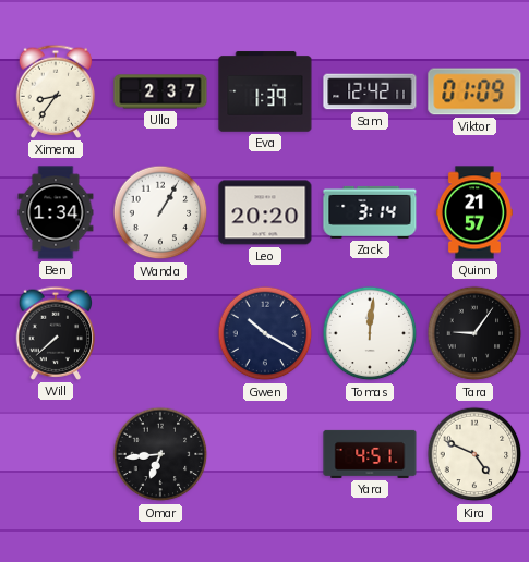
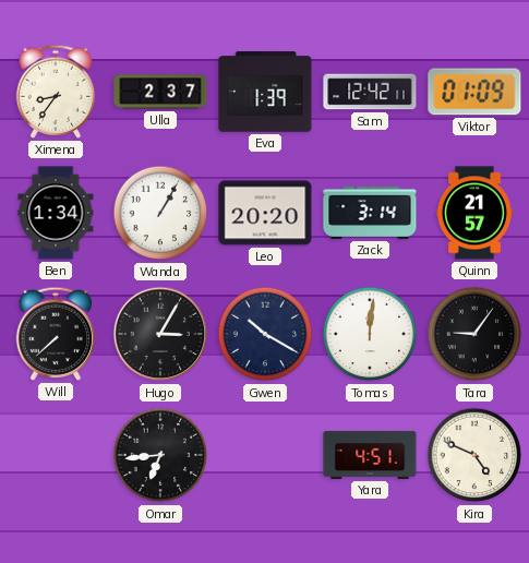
Hugo: none -> 3:05 (160, 334)
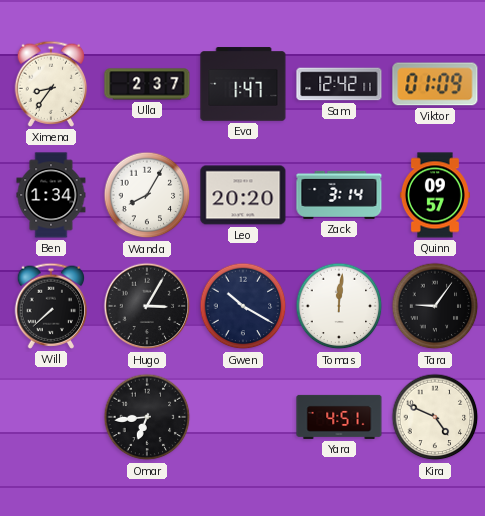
Eva: 1:39 -> 1:47 (243, 84)
Wanda: 1:05 -> 8:05 (147, 195)
Quinn: 21:57 -> 09:57 (435, 195)
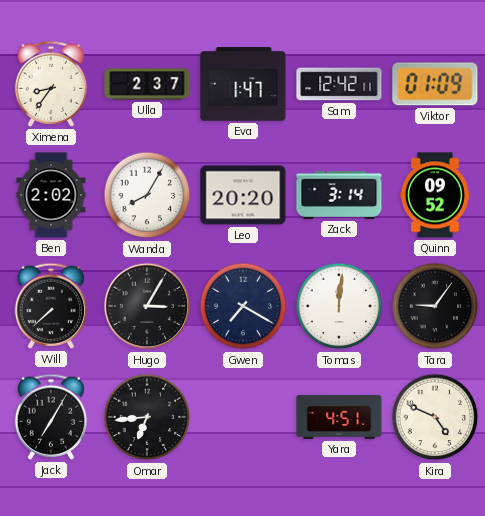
Ben: 1:34 -> 2:02 (51, 195)
Quinn: 09:57 -> 09:52 (435, 195)
Gwen: 10:20 -> 7:20 (243, 306)
Jack: none -> 7:05 (51, 417)
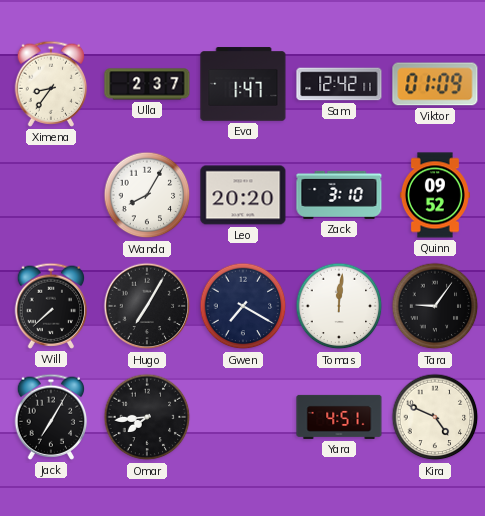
Ben: 2:02 -> none (51, 195)
Zack: 3:14 -> 3:10 (339, 195)
Hugo: 3:05 -> 7:05 (147, 306)
Omar: 6:44 -> 7:44 (147, 417)
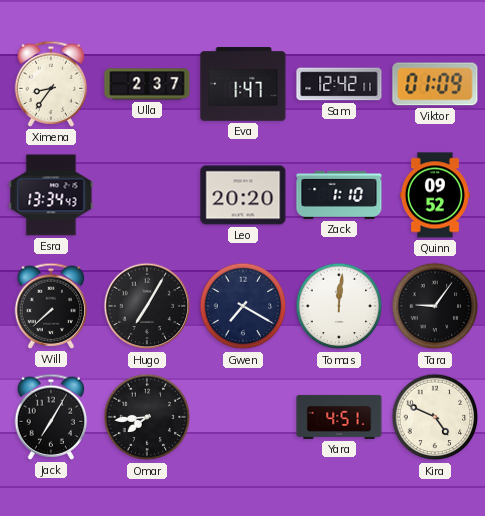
Esra: none -> 13:34 (51, 195)
Wanda: 8:05 -> none (147, 195)
Zack: 3:10 -> 1:10 (339, 195)
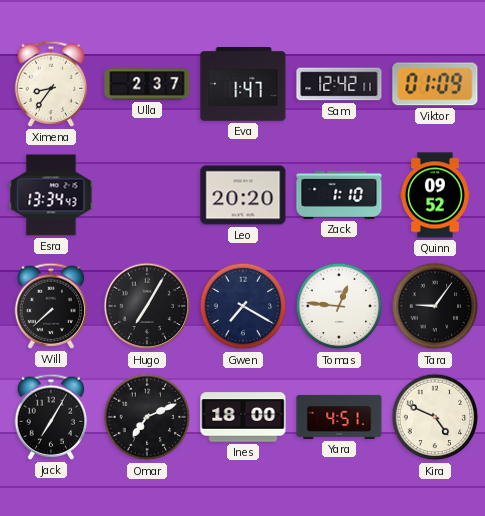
Tomas: 12:01 -> 12:46 (339, 306)
Omar: 7:44 -> 7:11 (147, 417)
Ines: none -> 18:00 (243, 417)
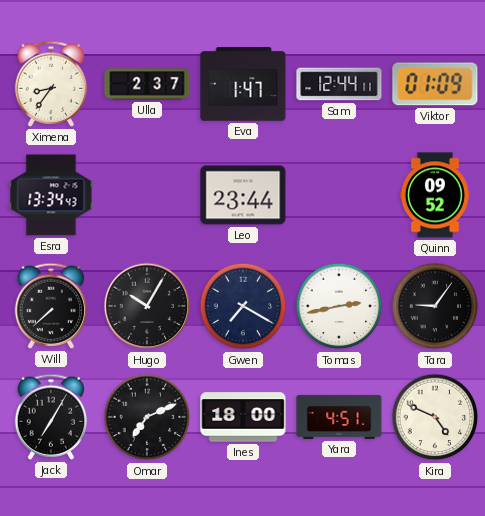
Sam: 12:42 -> 12:44 (339, 84)
Leo: 20:20 -> 23:44 (243, 195)
Zack: 1:10 -> none (339, 195)
Hugo: 7:05 -> 10:05 (147, 306)
Tomas: 12:46 -> 2:43 (339, 306)
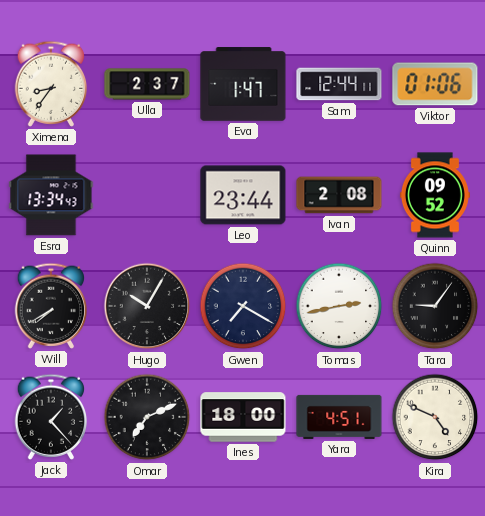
Viktor: 01:09 -> 01:06 (435, 84)
Ivan: none -> 2:08 (339, 195)
Will: 7:38 -> 7:40 (51, 306)
Jack: 7:05 -> 1:23 (51, 417)
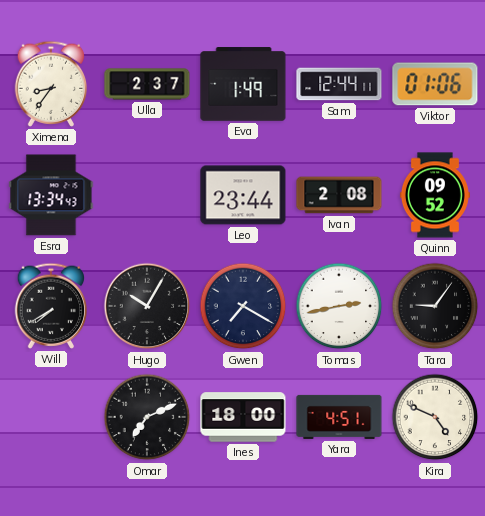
Eva: 1:47 -> 1:49 (243, 84)
Jack: 1:23 -> none (51, 417)
